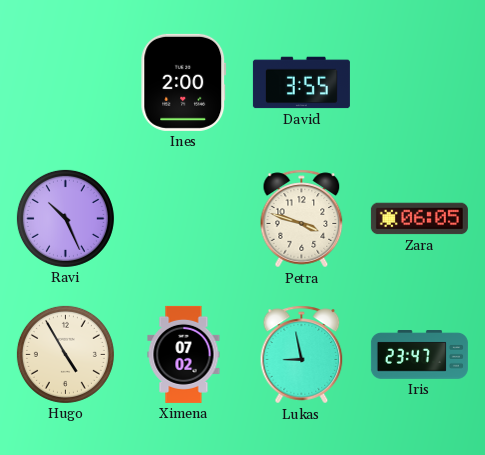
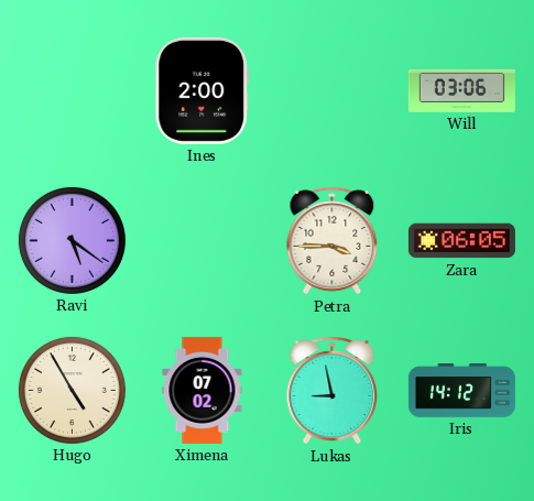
David: 3:55 -> none (301, 83)
Will: none -> 03:06 (461, 90)
Ravi: 10:26 -> 5:21 (72, 240)
Petra: 3:48 -> 3:45 (333, 241)
Iris: 23:47 -> 14:12 (461, 391)
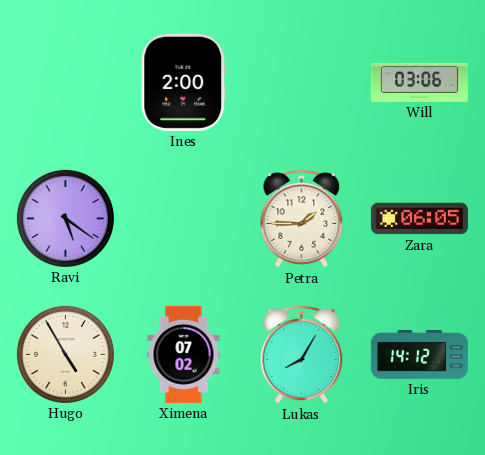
Petra: 3:45 -> 1:45 (302, 219)
Lukas: 8:58 -> 8:05 (302, 355)
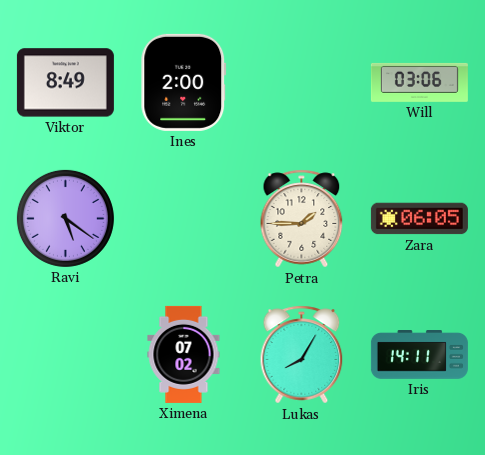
Viktor: none -> 8:49 (65, 83)
Hugo: 4:55 -> none (65, 354)
Iris: 14:12 -> 14:11 (419, 355)
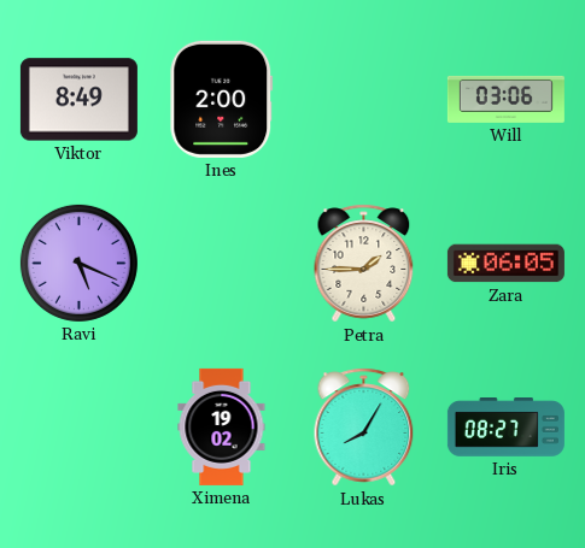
Ravi: 5:21 -> 5:19 (78, 263)
Ximena: 07:02 -> 19:02 (222, 426)
Iris: 14:11 -> 08:27 (505, 428)
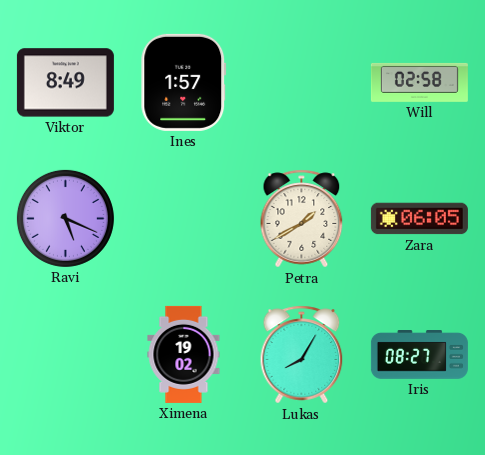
Ines: 2:00 -> 1:57 (184, 82)
Will: 03:06 -> 02:58 (419, 82)
Petra: 1:45 -> 1:40 (302, 219)
